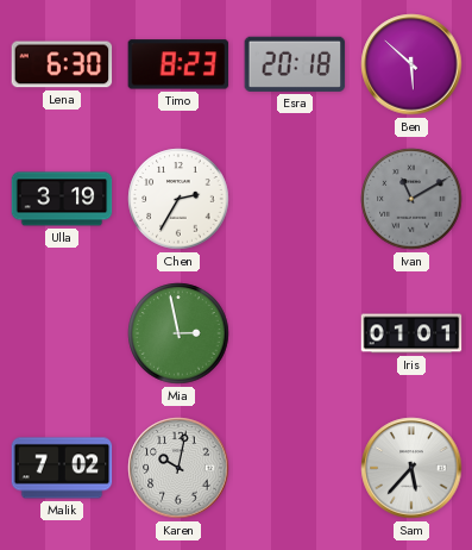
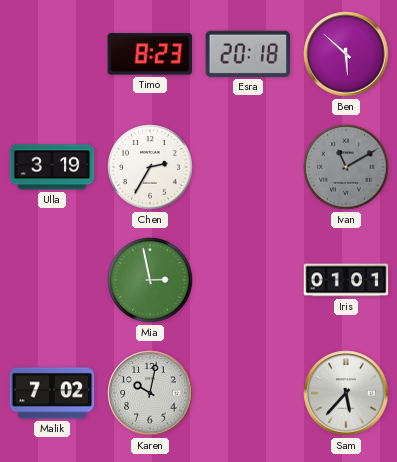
Lena: 6:30 -> none (62, 64)
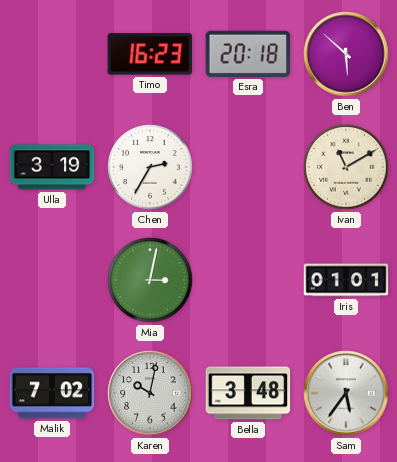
Timo: 8:23 -> 16:23 (150, 54)
Ivan dial: grey -> cream (346, 167)
Mia: 2:58 -> 3:02 (150, 280)
Bella: none -> 3:48 (248, 393)
Sam: 5:37 -> 5:36 (346, 393)
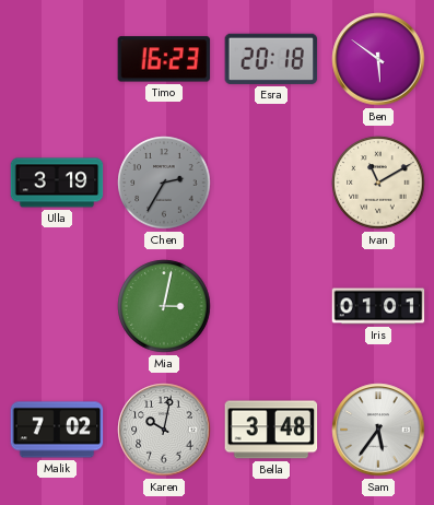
Ben: 5:52 -> 5:51 (378, 59)
Chen dial: white -> grey (164, 183)
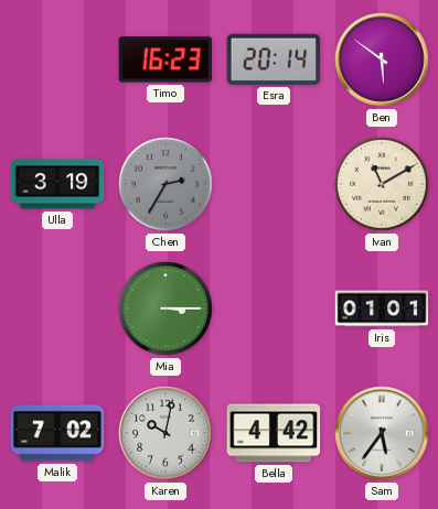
Esra: 20:18 -> 20:14 (274, 59)
Mia: 3:02 -> 3:15 (165, 308)
Bella: 3:48 -> 4:42 (274, 433)
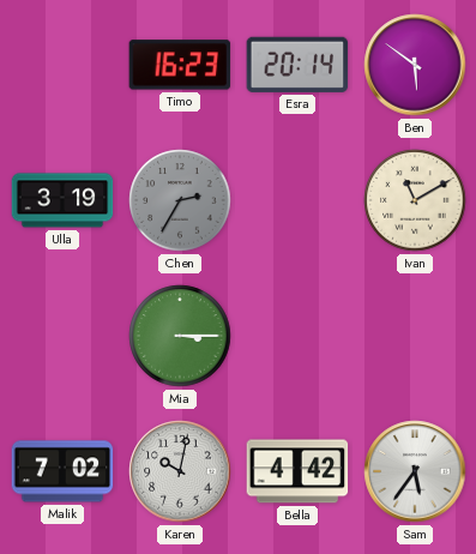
Iris: 01:01 -> none (382, 308)
